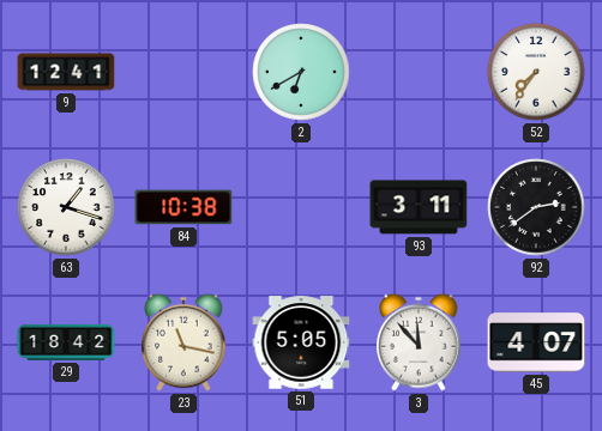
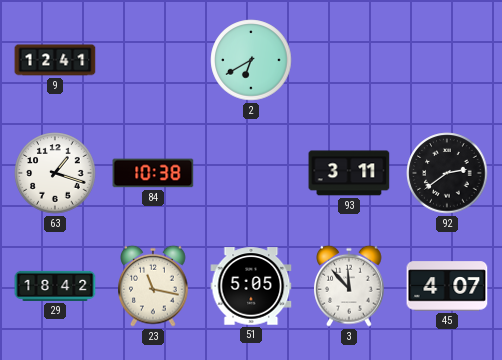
52: 7:36 -> none (536, 72)
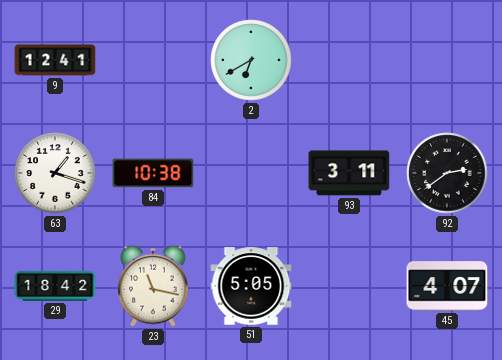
3: 11:53 -> none (349, 286)
